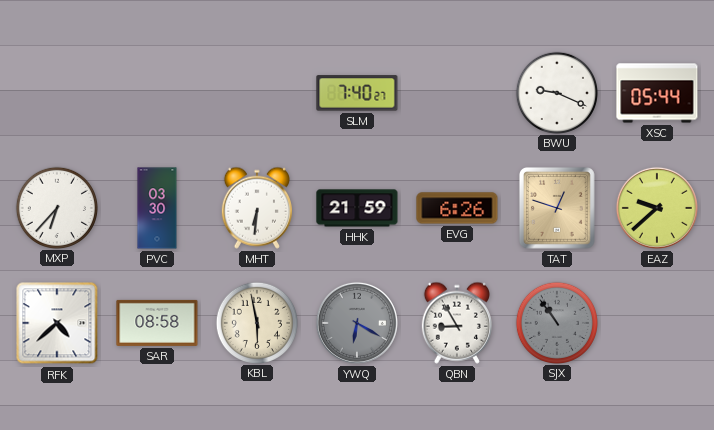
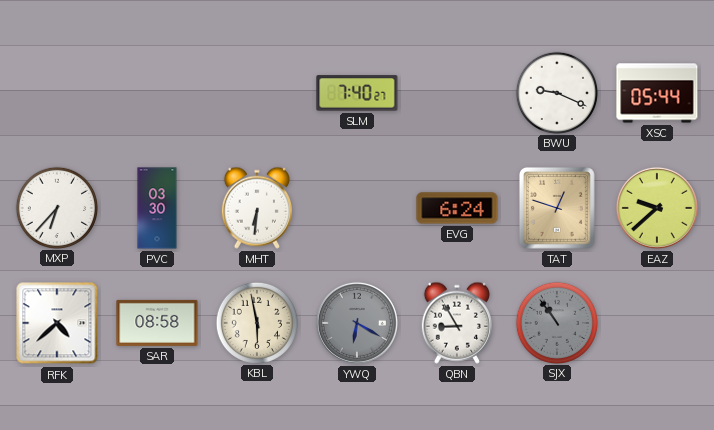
HHK: 21:59 -> none (357, 208)
EVG: 6:26 -> 6:24 (457, 208)
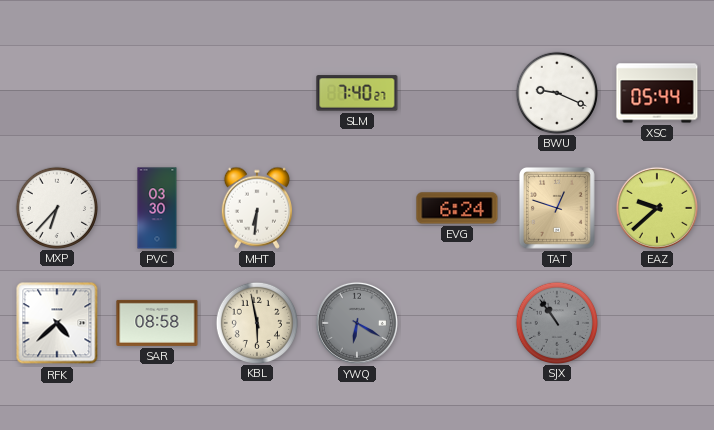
QBN: 8:55 -> none (457, 323)
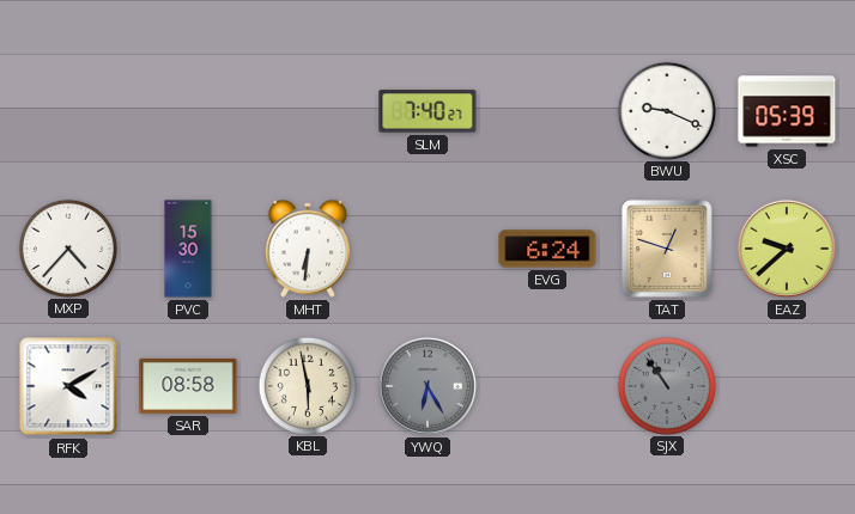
XSC: 05:44 -> 05:39 (787, 111)
MXP: 6:37 -> 4:37 (67, 247)
PVC: 03:30 -> 15:30 (188, 249)
RFK: 4:38 -> 4:10 (68, 386)
YWQ: 6:20 -> 6:25 (427, 386)
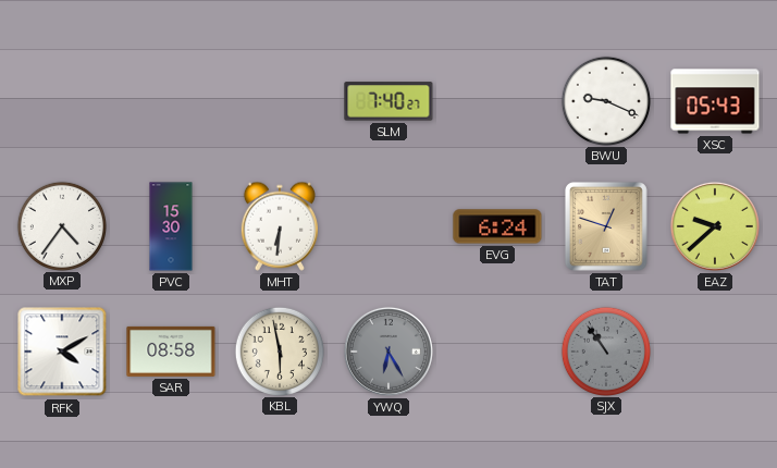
XSC: 05:39 -> 05:43 (715, 101)
MXP: 4:37 -> 4:36 (61, 225)
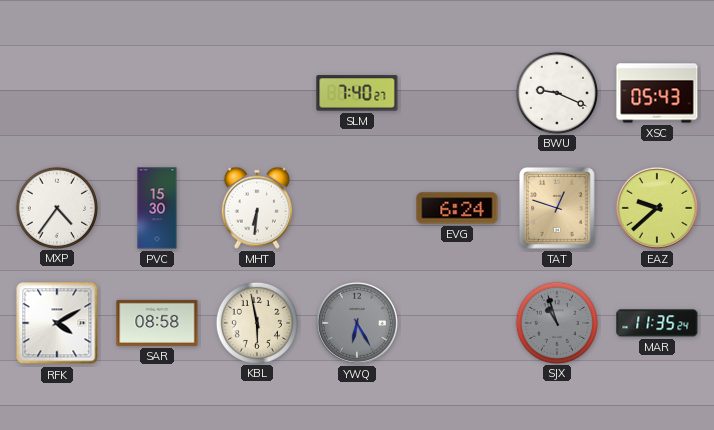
SJX: 10:54 -> 10:57 (556, 322)
MAR: none -> 11:35 (657, 323)
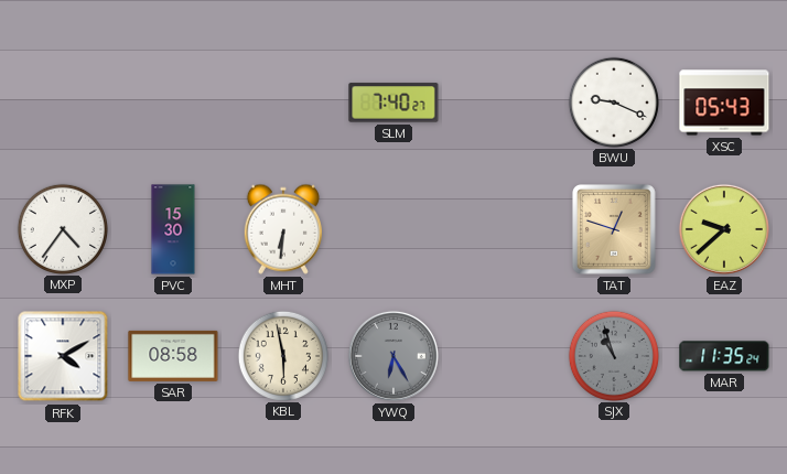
EVG: 6:24 -> none (457, 208)
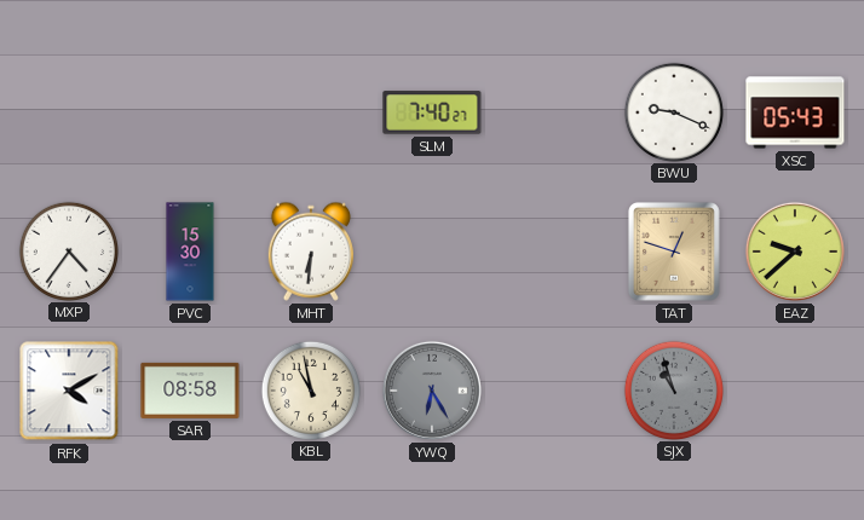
KBL: 5:58 -> 10:58 (310, 389)
MAR: 11:35 -> none (724, 356)
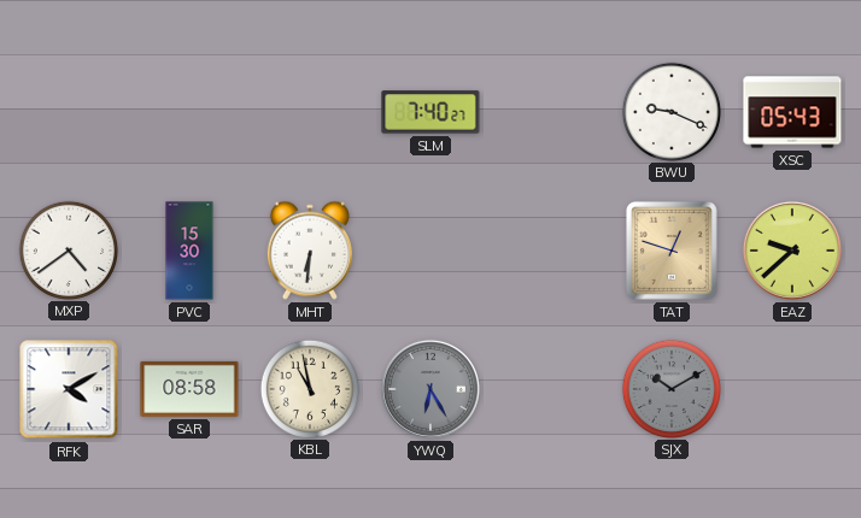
MXP: 4:36 -> 4:39 (68, 249)
SJX: 10:57 -> 10:10 (670, 388)
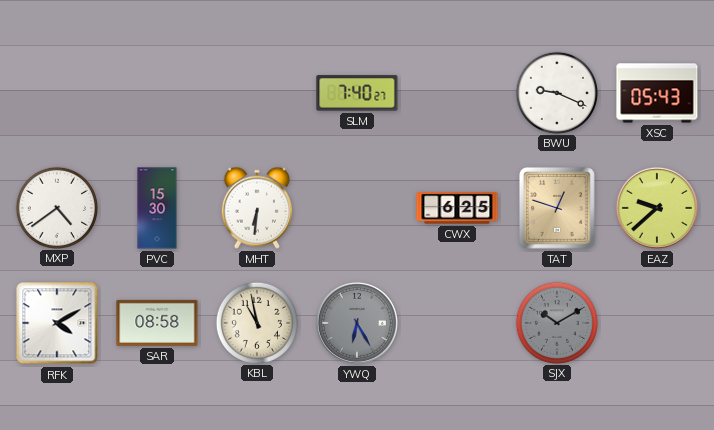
CWX: none -> 6:25 (457, 208)
